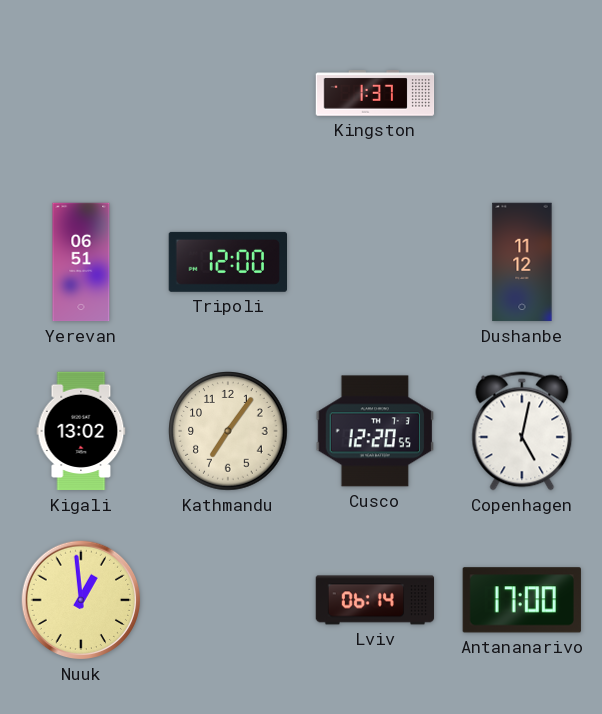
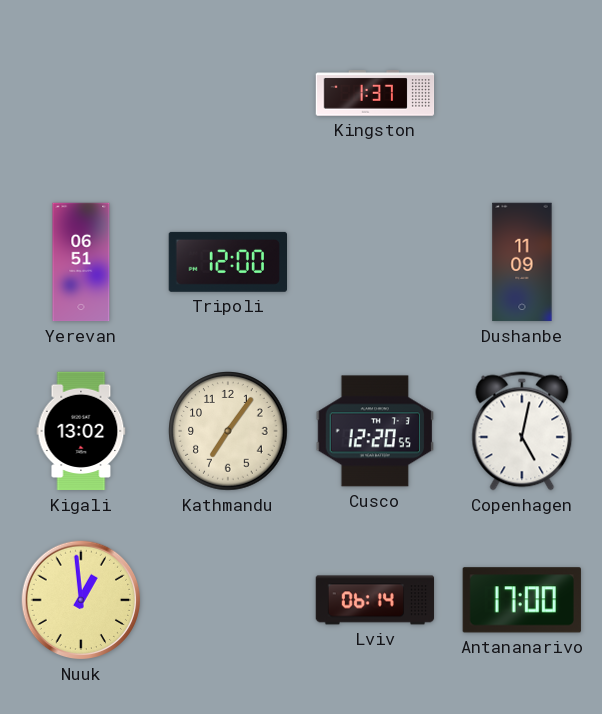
Dushanbe: 11:12 -> 11:09 (522, 262)
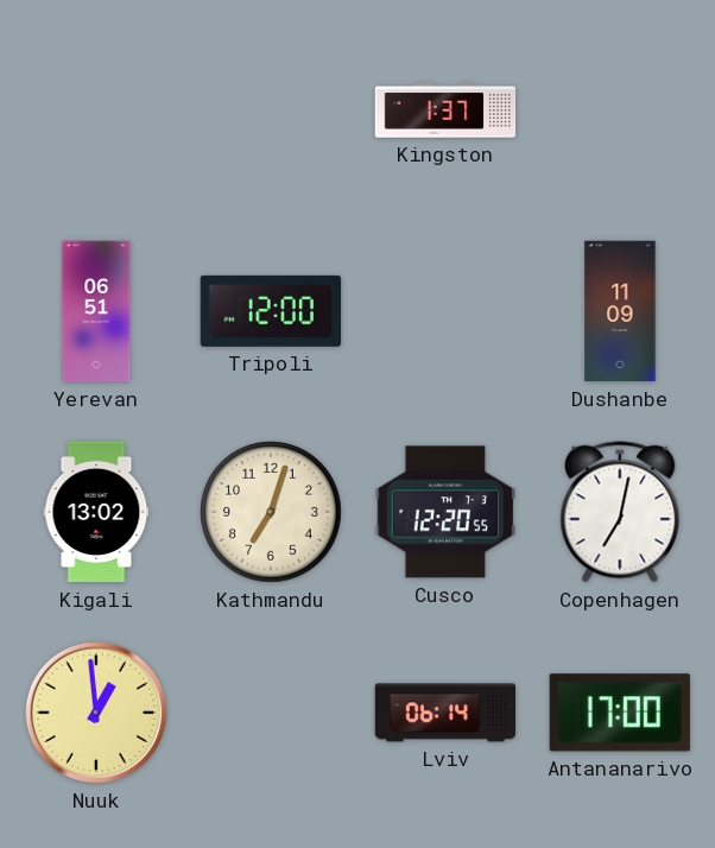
Kathmandu: 7:06 -> 7:03 (271, 512)
Copenhagen: 5:02 -> 7:02 (620, 512)
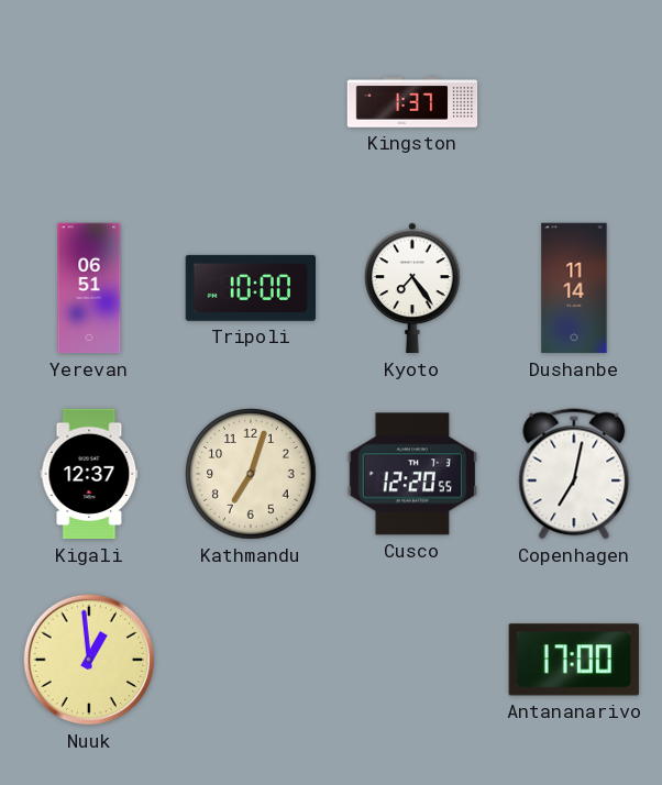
Tripoli: 12:00 -> 10:00 (250, 288)
Kyoto: none -> 7:24 (413, 288)
Dushanbe: 11:09 -> 11:14 (574, 288)
Kigali: 13:02 -> 12:37 (89, 474)
Lviv: 06:14 -> none (445, 713)
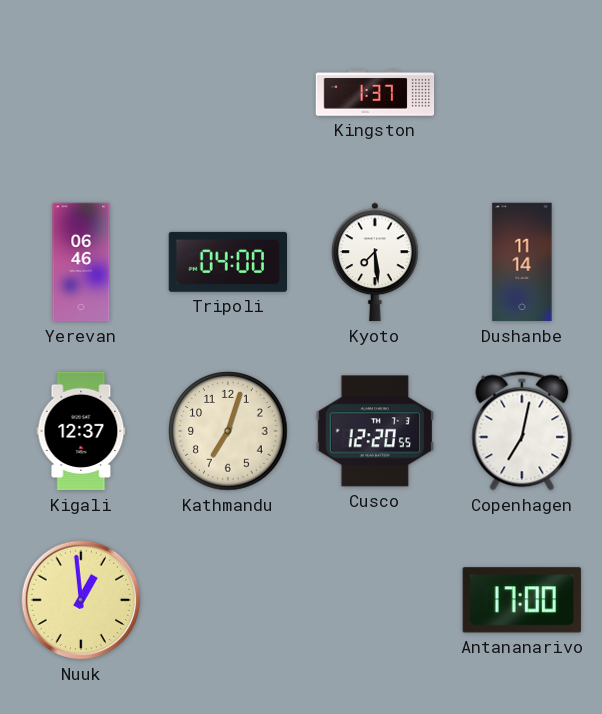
Yerevan: 06:51 -> 06:46 (81, 262)
Tripoli: 10:00 -> 04:00 (227, 262)
Kyoto: 7:24 -> 7:29 (376, 262)
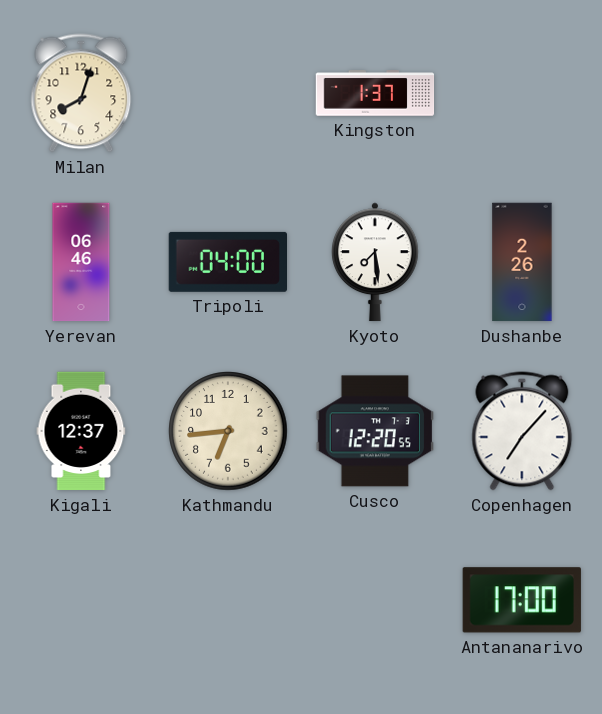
Milan: none -> 8:03 (81, 93)
Dushanbe: 11:14 -> 2:26 (522, 262)
Kathmandu: 7:03 -> 6:44 (228, 431)
Copenhagen: 7:02 -> 7:07 (522, 431)
Nuuk: 12:59 -> none (81, 600)
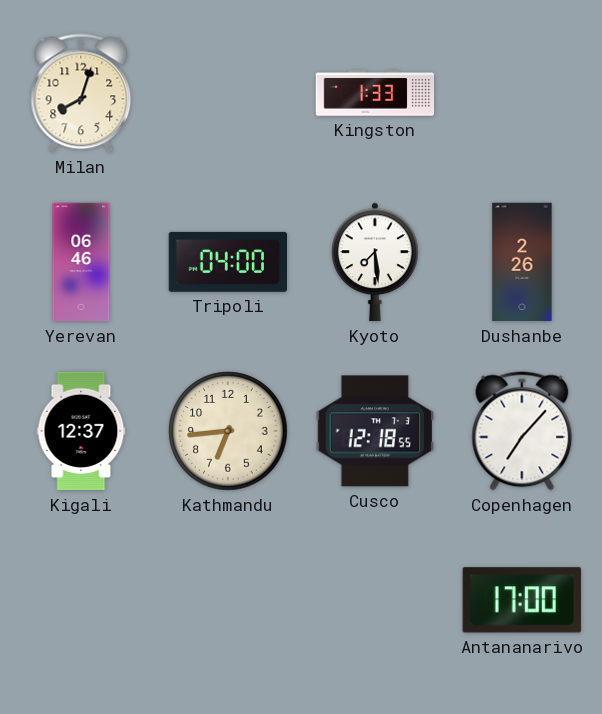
Kingston: 1:37 -> 1:33 (375, 93)
Cusco: 12:20 -> 12:18 (374, 431)
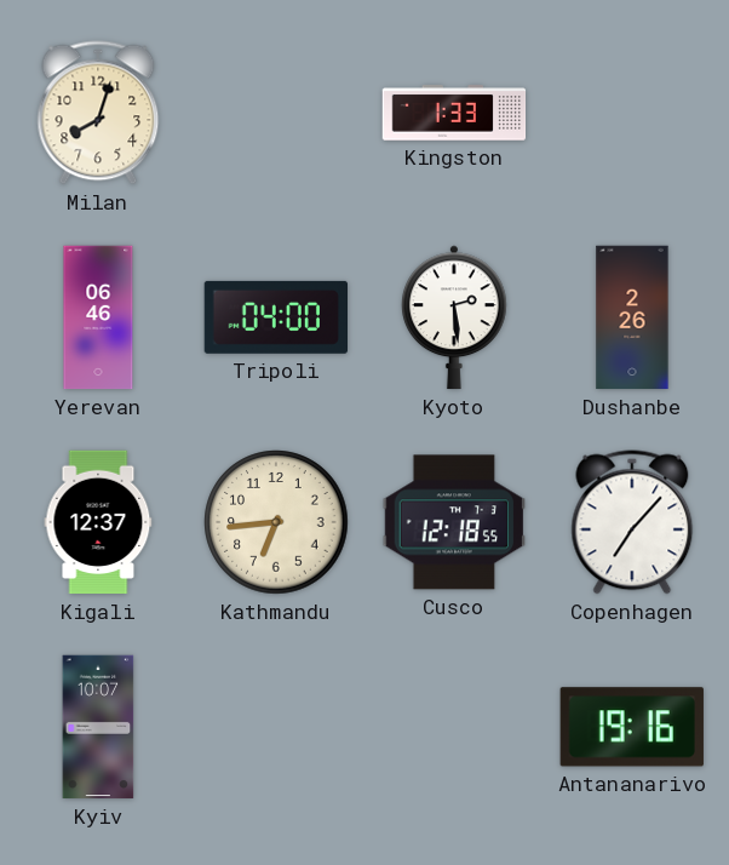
Kyoto: 7:29 -> 2:29 (455, 317)
Kyiv: none -> 10:07 (98, 727)
Antananarivo: 17:00 -> 19:16 (632, 727)
